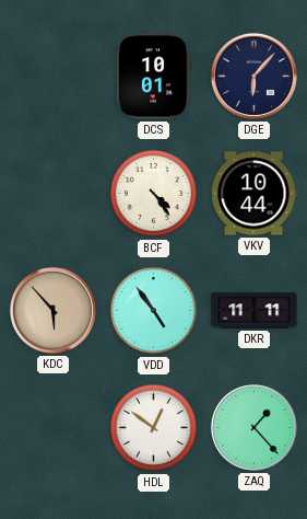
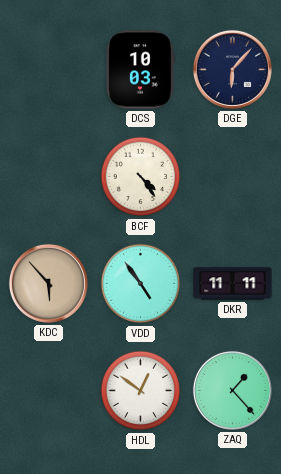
DCS: 10:01 -> 10:03 (140, 70)
VKV: 10:44 -> none (253, 194)
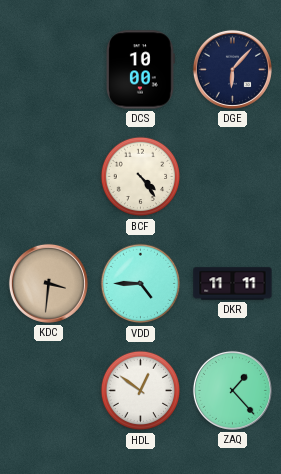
DCS: 10:03 -> 10:00 (140, 70)
KDC: 5:53 -> 3:31 (48, 283)
VDD: 4:54 -> 4:45 (141, 284)
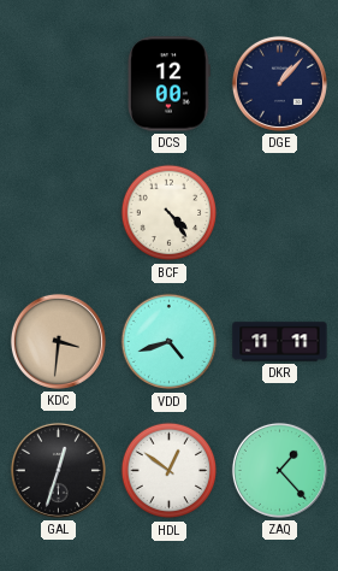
DCS: 10:00 -> 12:00 (168, 84)
DGE: 6:07 -> 1:07 (279, 83)
VDD: 4:45 -> 4:42 (170, 342)
GAL: none -> 12:33 (58, 470)
